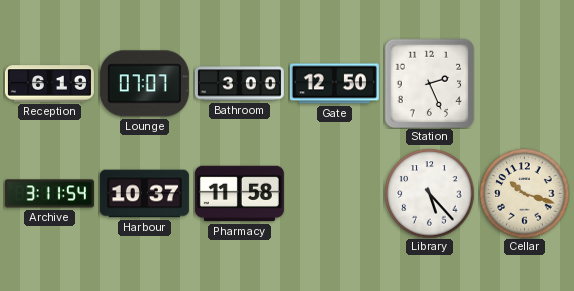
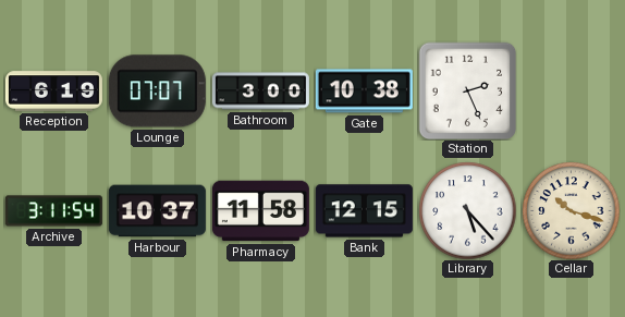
Gate: 12:50 -> 10:38 (364, 92)
Bank: none -> 12:15 (364, 211)
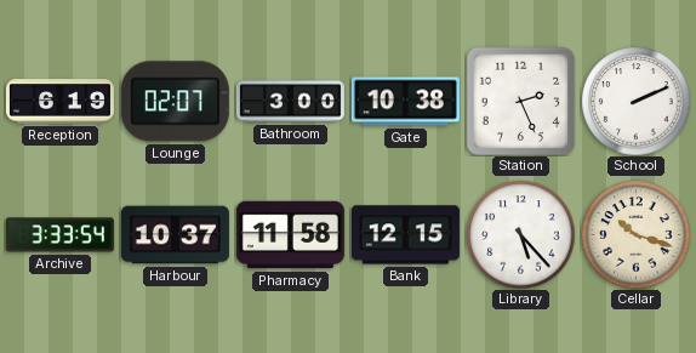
Lounge: 07:07 -> 02:07 (175, 102)
School: none -> 2:11 (635, 101)
Archive: 3:11 -> 3:33 (59, 235)
